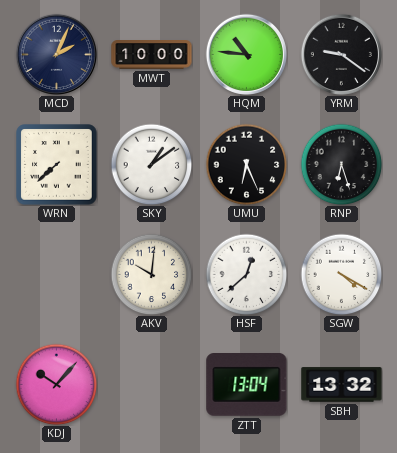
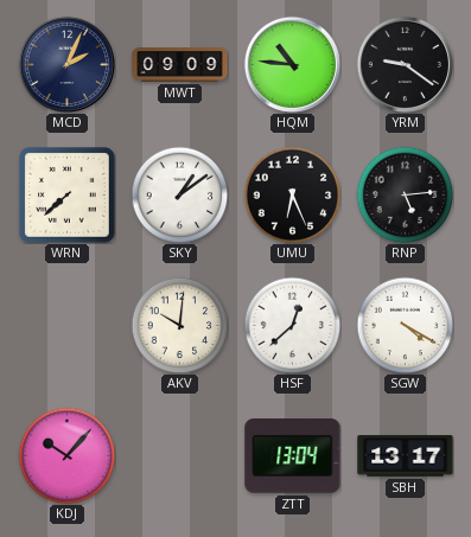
MWT: 10:00 -> 09:09 (180, 65)
RNP: 6:27 -> 5:14 (405, 194)
SBH: 13:32 -> 13:17 (406, 456)
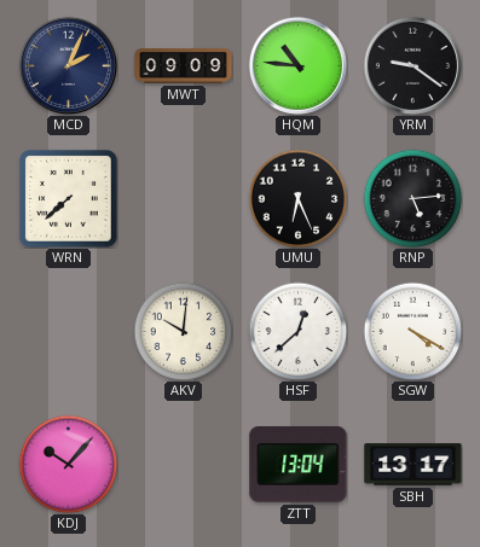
SKY: 1:09 -> none (179, 194)
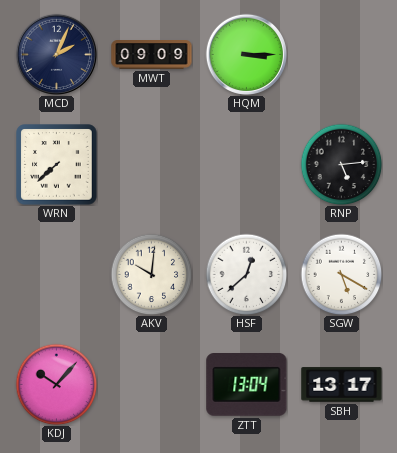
HQM: 10:46 -> 3:15 (246, 54)
YRM: 9:21 -> none (412, 65)
UMU: 6:26 -> none (297, 198)
SGW: 4:20 -> 5:20 (341, 274)
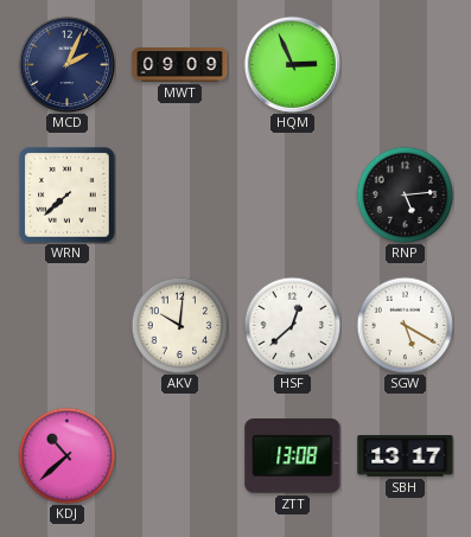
HQM: 3:15 -> 2:56 (292, 64)
KDJ: 10:07 -> 10:38 (66, 455)
ZTT: 13:04 -> 13:08 (293, 456)
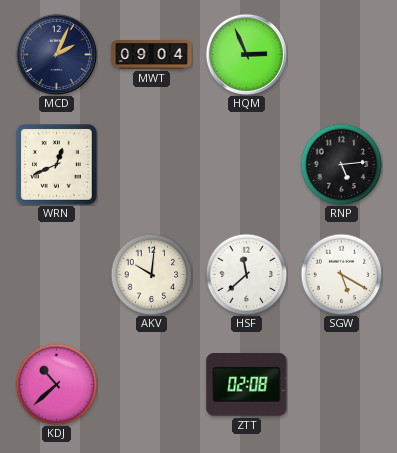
MWT: 09:09 -> 09:04 (152, 55)
WRN: 7:38 -> 12:41 (57, 165)
HSF: 12:38 -> 11:38 (246, 274)
ZTT: 13:08 -> 02:08 (247, 385)
SBH: 13:17 -> none (406, 456)
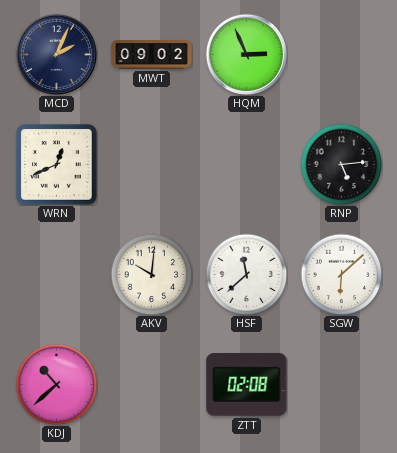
MWT: 09:04 -> 09:02 (152, 55)
SGW: 5:20 -> 6:08 (341, 274)
